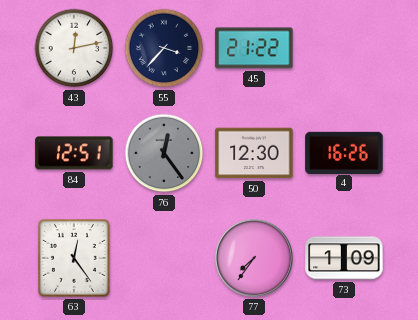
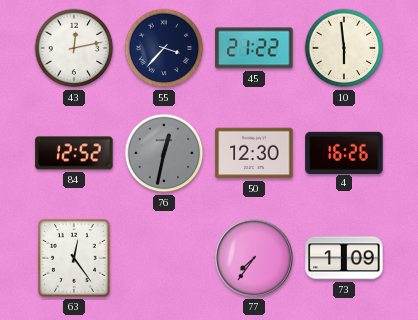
10: none -> 5:59 (344, 48)
84: 12:51 -> 12:52 (74, 153)
76: 12:24 -> 12:32 (164, 153)
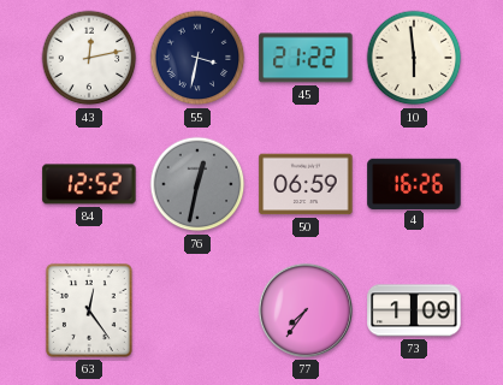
55: 3:37 -> 3:32 (197, 58)
50: 12:30 -> 06:59 (306, 184)
